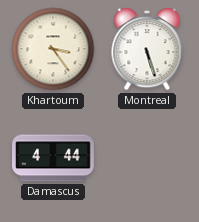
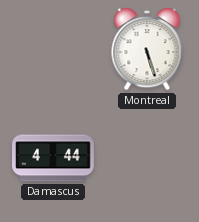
Khartoum: 3:24 -> none (53, 49)
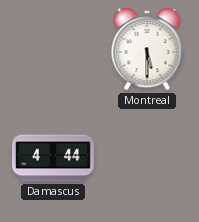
Montreal: 5:27 -> 5:30 (147, 49)
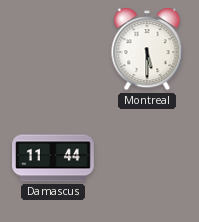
Damascus: 4:44 -> 11:44 (54, 158)
